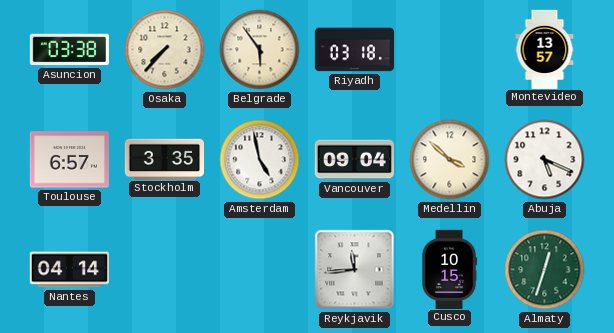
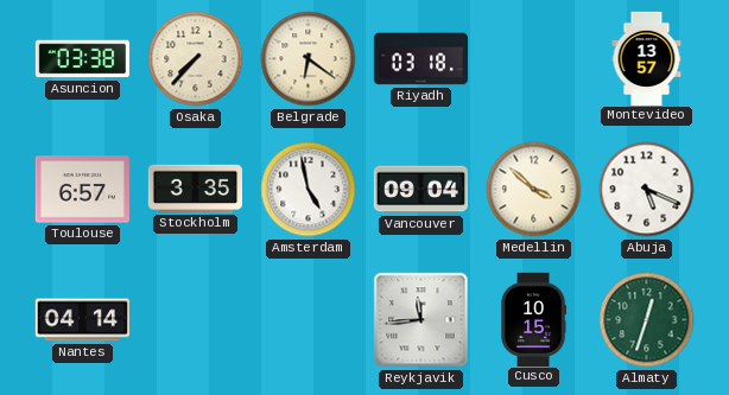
Belgrade: 5:54 -> 6:21 (309, 59)
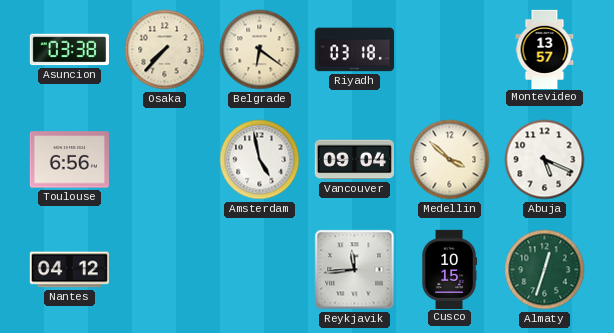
Toulouse: 6:57 -> 6:56 (69, 160)
Stockholm: 3:35 -> none (195, 189)
Nantes: 04:14 -> 04:12 (69, 270)
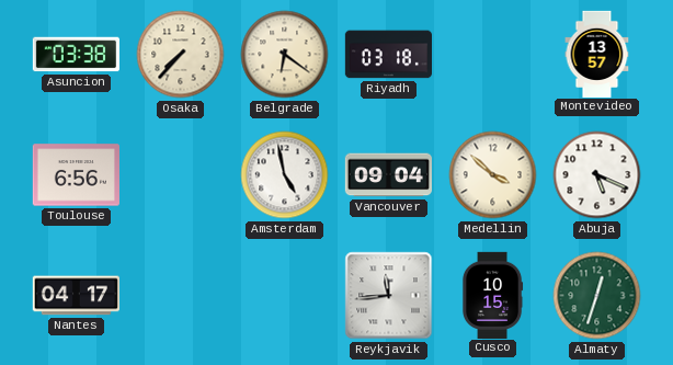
Nantes: 04:12 -> 04:17 (76, 296)
